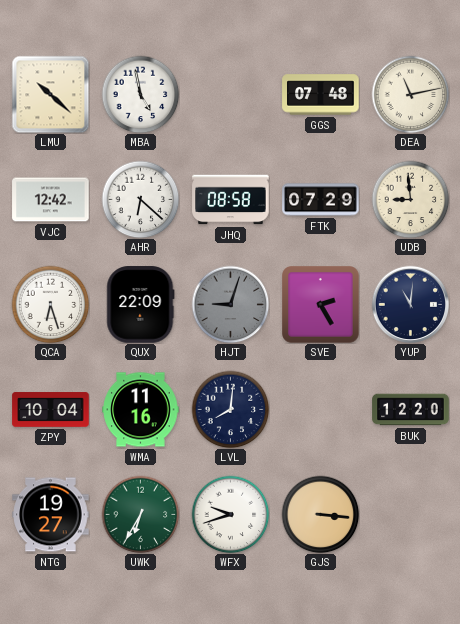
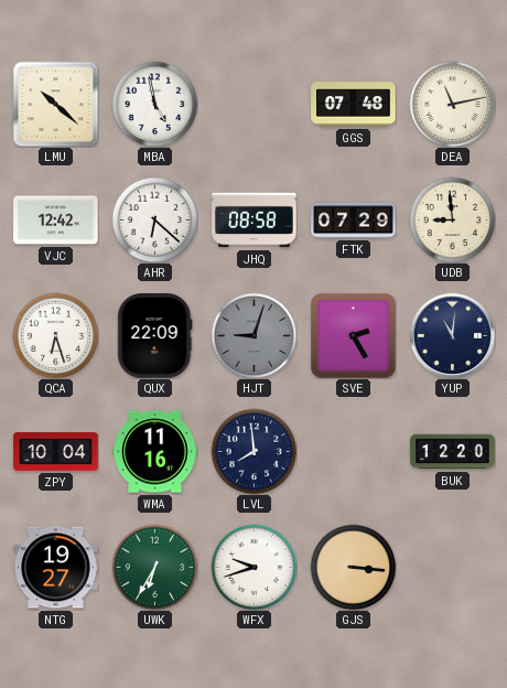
LVL: 8:01 -> 7:59 (253, 451)
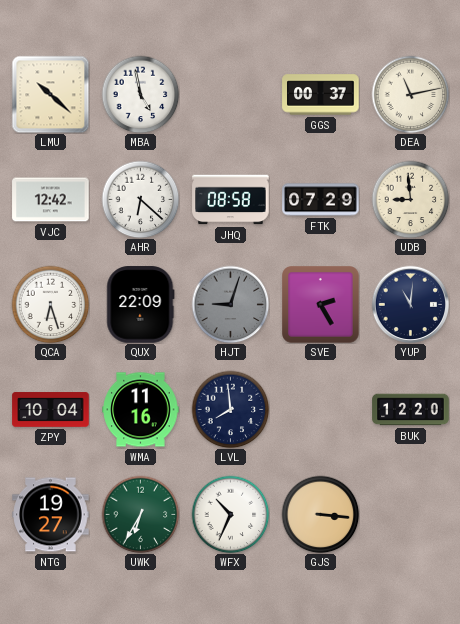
GGS: 07:48 -> 00:37 (321, 95)
WFX: 9:42 -> 10:34 (230, 514)
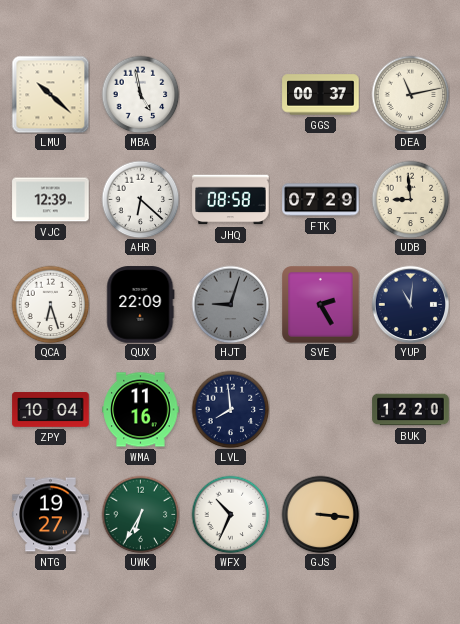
VJC: 12:42 -> 12:39 (51, 200)
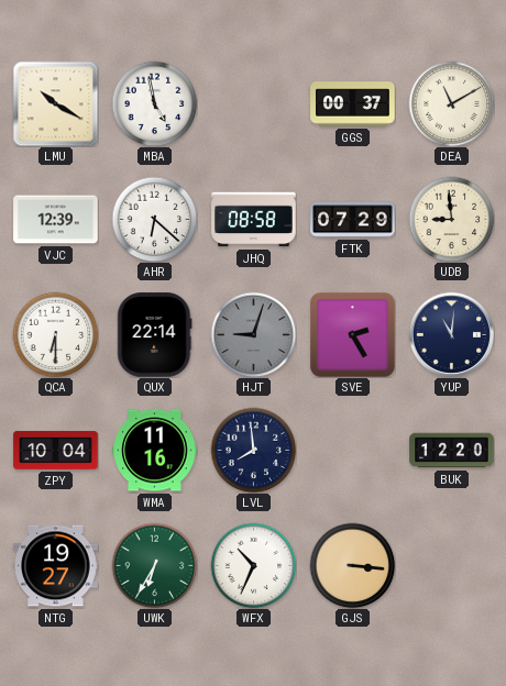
LMU: 10:22 -> 10:20 (55, 103)
DEA: 11:13 -> 11:10 (451, 103)
QCA: 6:27 -> 6:30 (55, 334)
QUX: 22:09 -> 22:14 (155, 335)
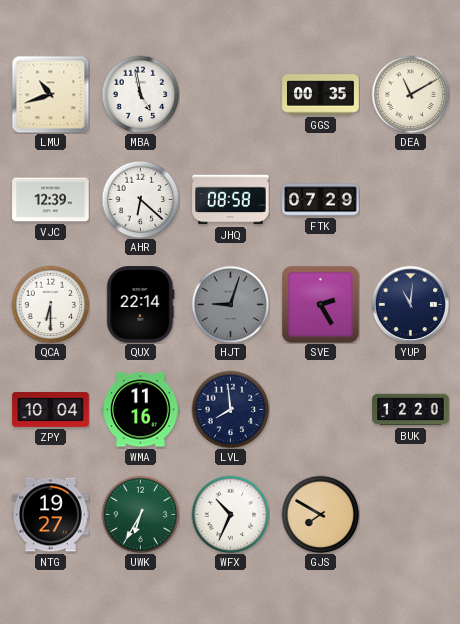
LMU: 10:20 -> 10:42 (50, 94)
GGS: 00:37 -> 00:35 (321, 95)
UDB: 8:59 -> none (451, 219)
GJS: 3:16 -> 7:50 (320, 514)
